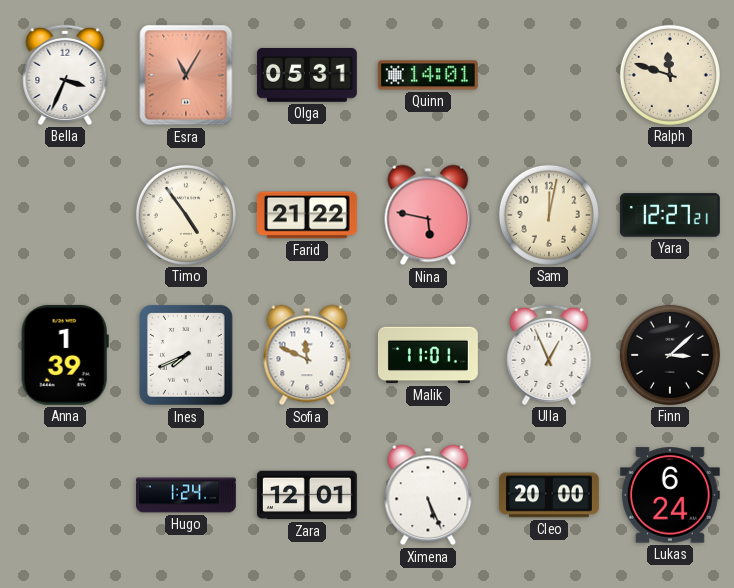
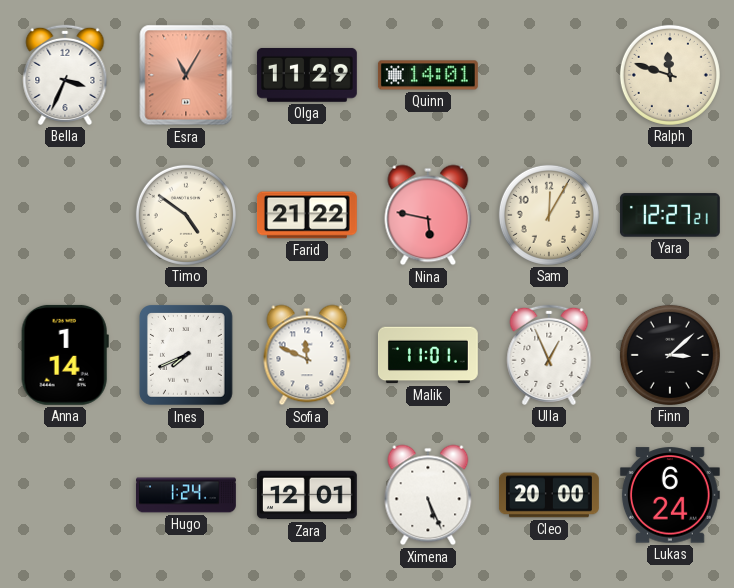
Olga: 05:31 -> 11:29 (307, 75)
Timo: 4:54 -> 4:51 (186, 215)
Sam: 12:02 -> 12:05 (549, 215)
Anna: 1:39 -> 1:14 (65, 355)
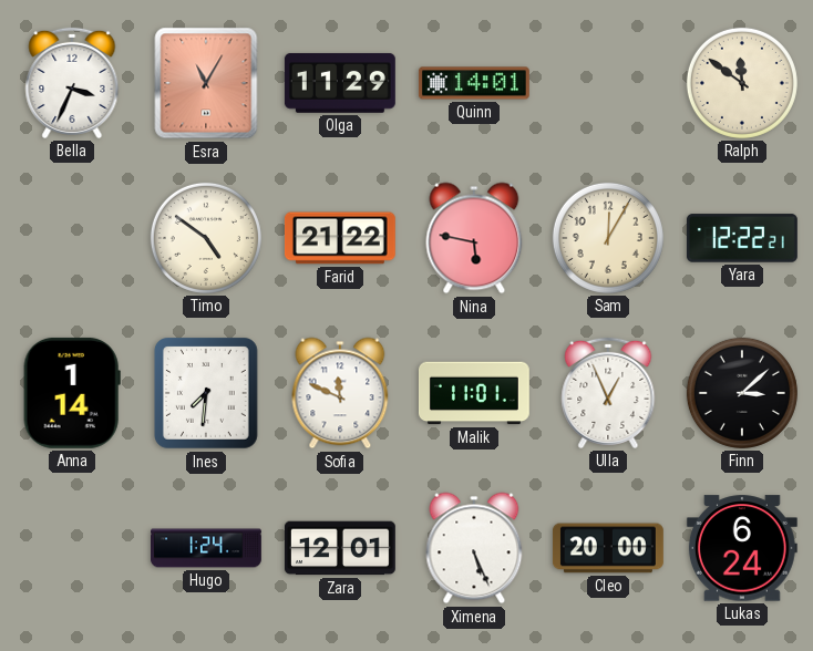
Ralph: 11:48 -> 11:51 (742, 83)
Yara: 12:27 -> 12:22 (742, 238)
Ines: 7:41 -> 7:31 (207, 394)
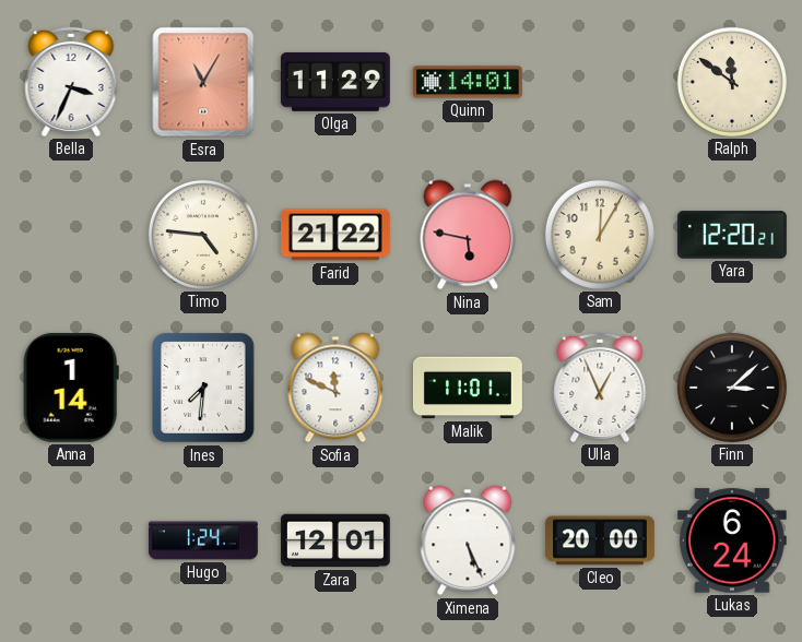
Timo: 4:51 -> 4:46 (203, 235)
Yara: 12:22 -> 12:20 (732, 235)
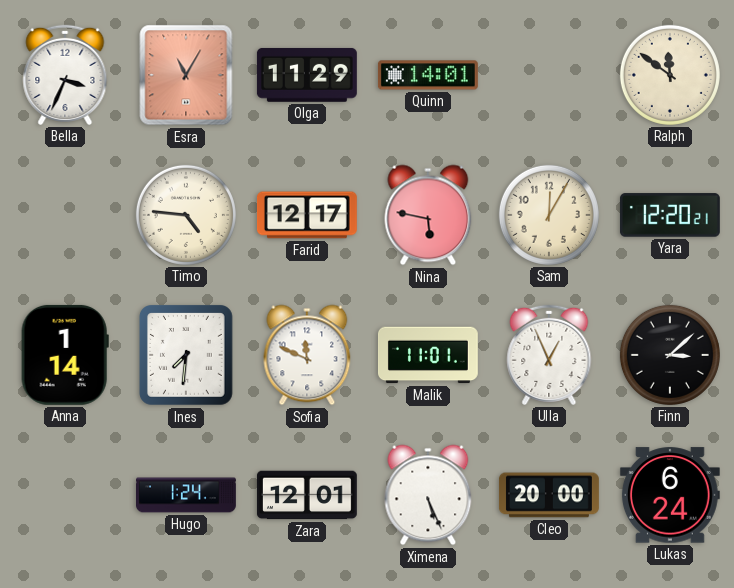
Farid: 21:22 -> 12:17 (307, 215)
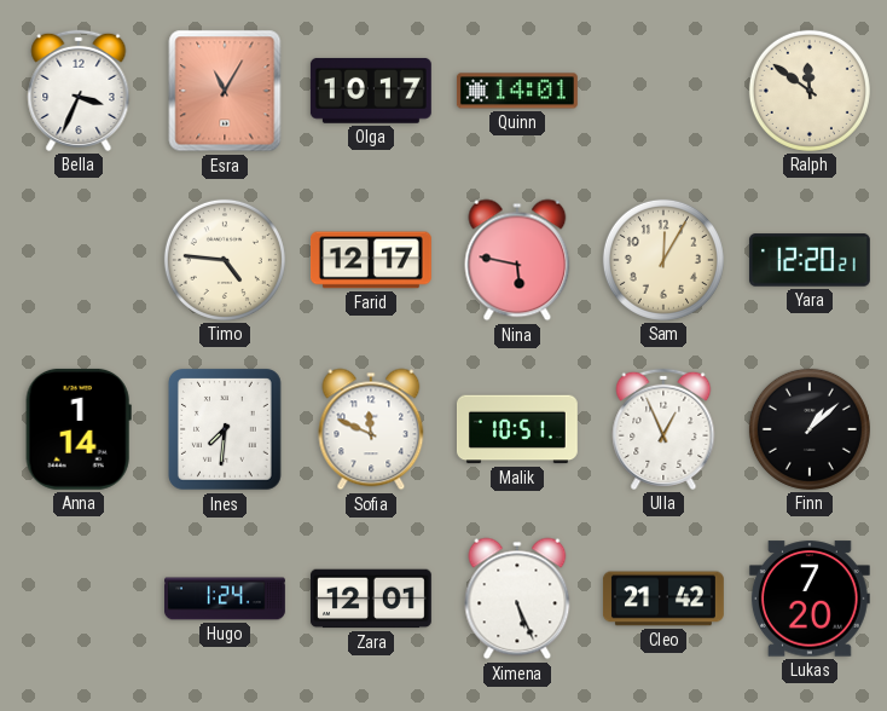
Olga: 11:29 -> 10:17 (371, 91)
Malik: 11:01 -> 10:51 (517, 429)
Finn: 3:08 -> 1:08 (810, 429)
Cleo: 20:00 -> 21:42 (663, 599)
Lukas: 6:24 -> 7:20 (810, 599)
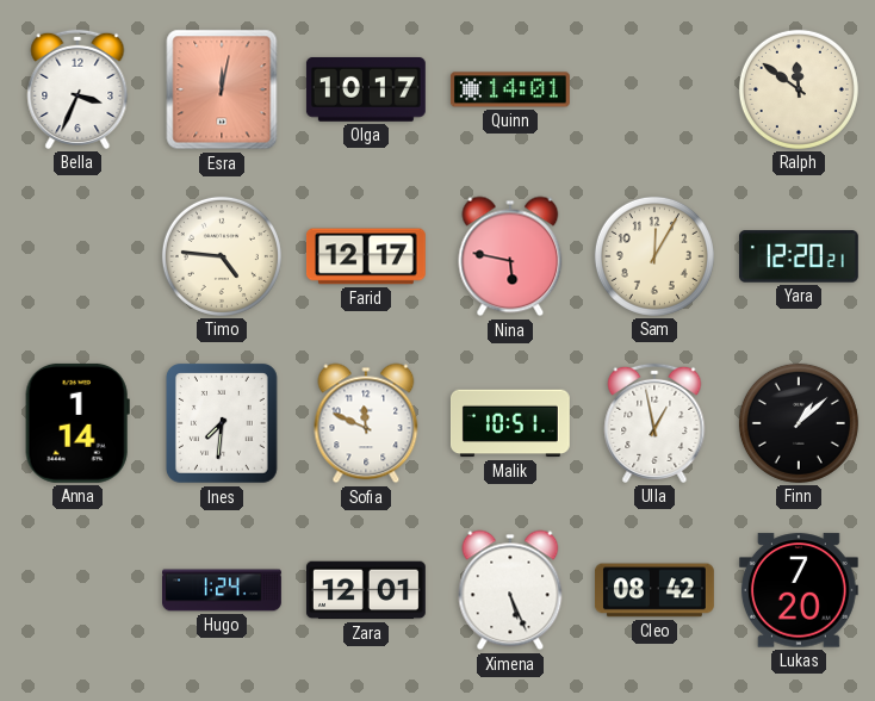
Esra: 11:05 -> 12:02 (222, 89)
Ulla: 12:56 -> 12:58 (654, 423)
Cleo: 21:42 -> 08:42 (654, 590)
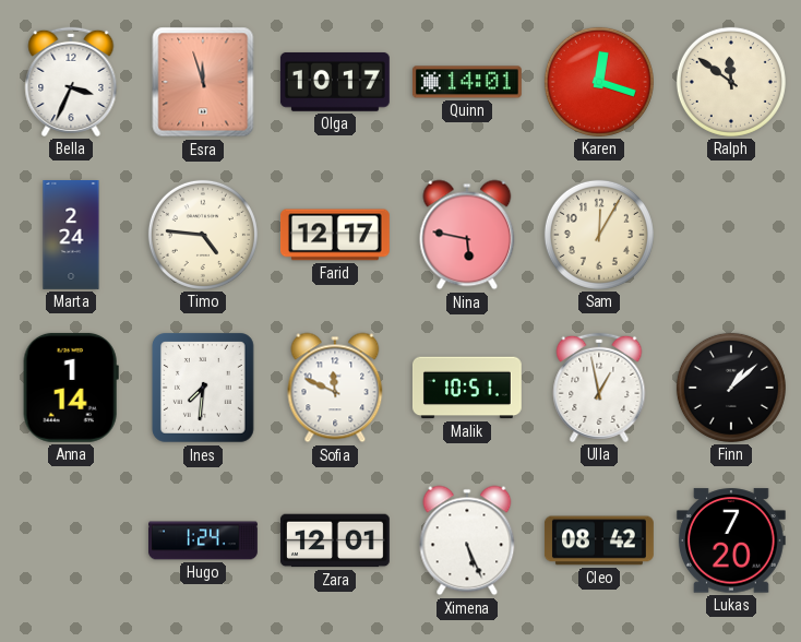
Esra: 12:02 -> 11:57 (203, 82)
Karen: none -> 12:18 (599, 82)
Marta: none -> 2:24 (71, 236)
Yara: 12:20 -> none (799, 256)
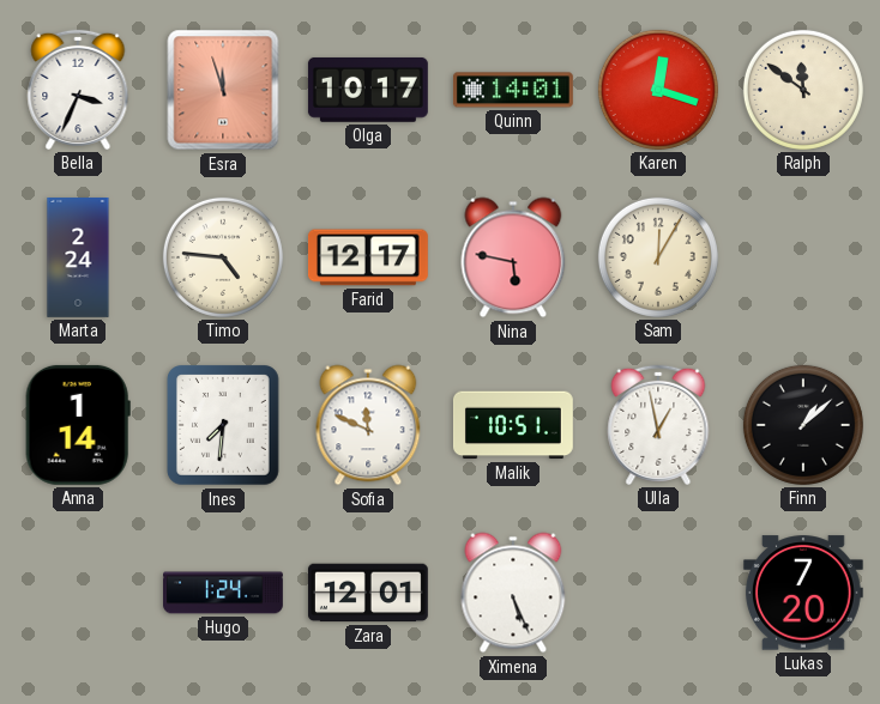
Cleo: 08:42 -> none (599, 540)
